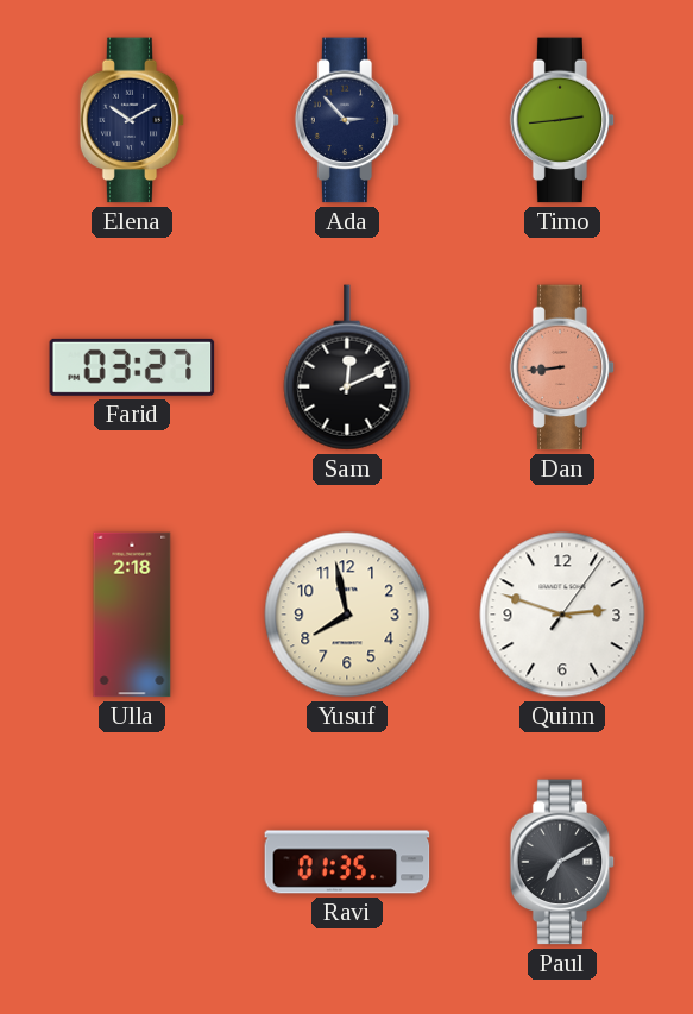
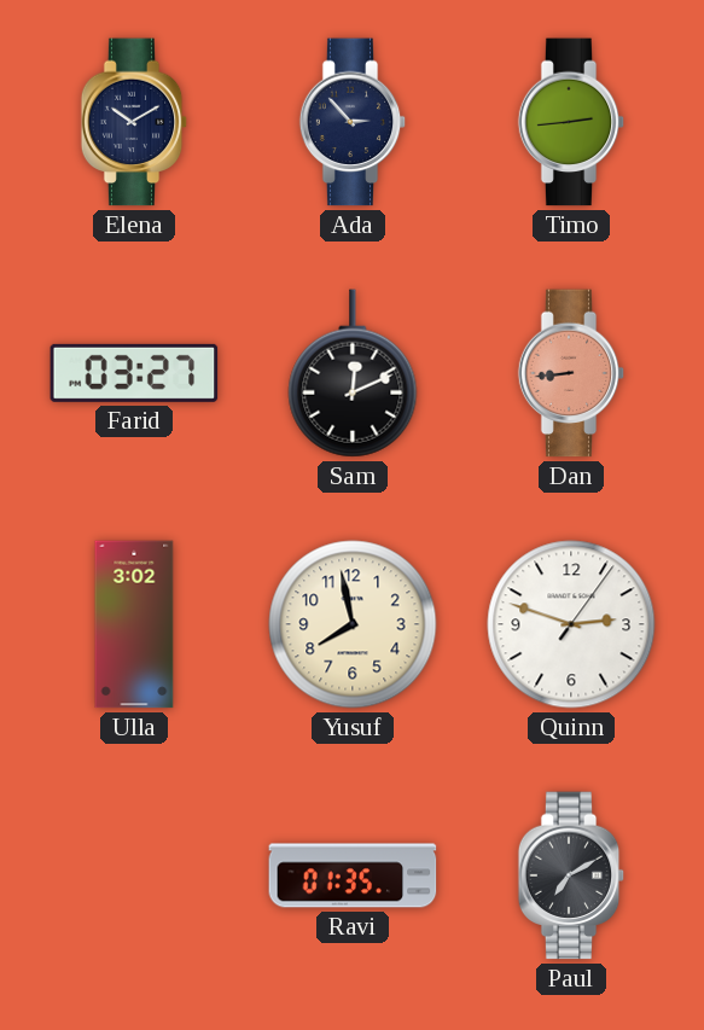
Ulla: 2:18 -> 3:02 (134, 624)
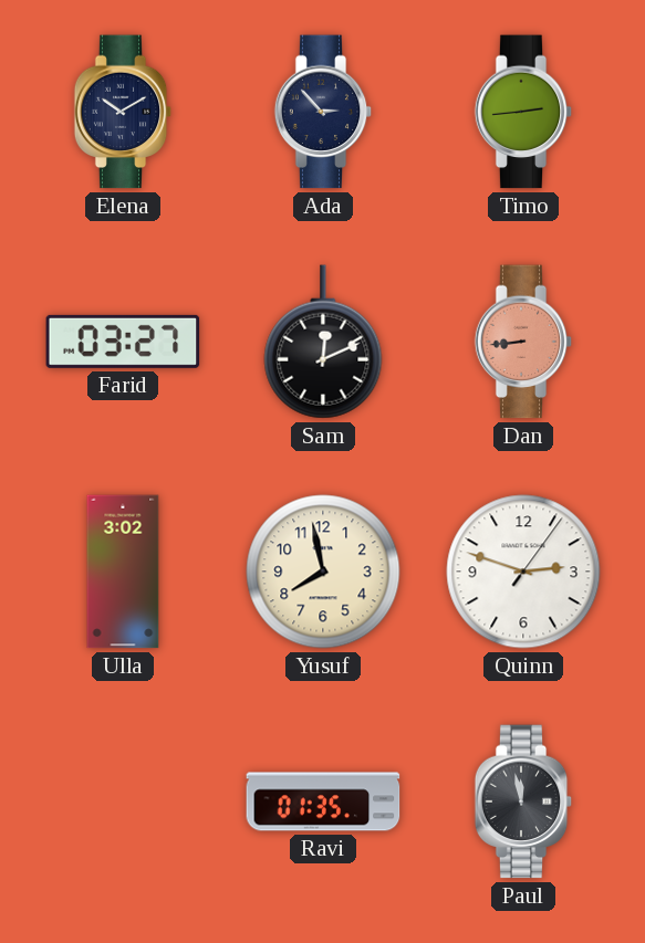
Paul: 7:10 -> 11:58 (523, 801)
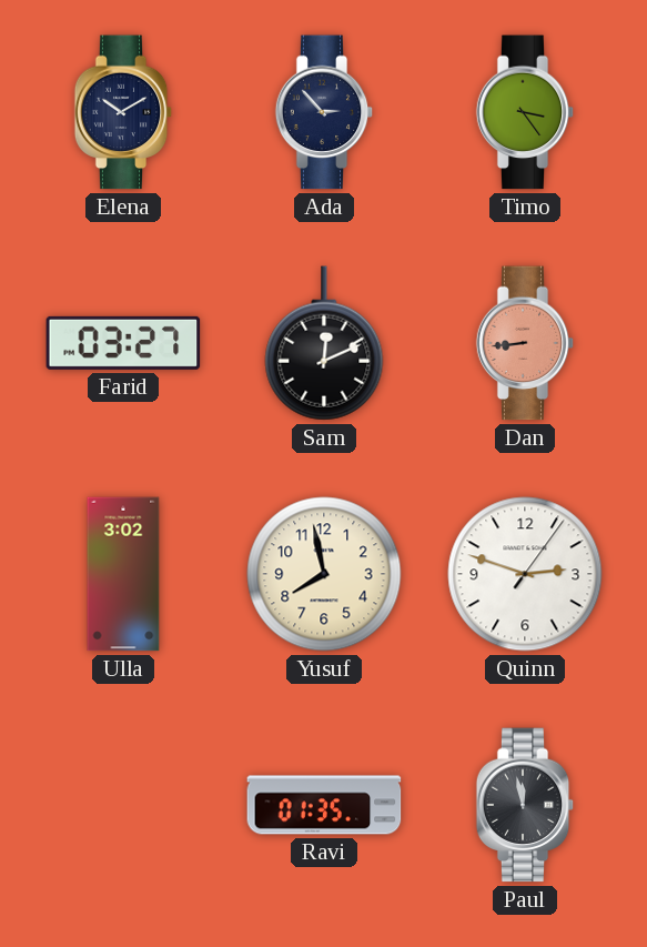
Timo: 2:44 -> 3:24 (525, 112)
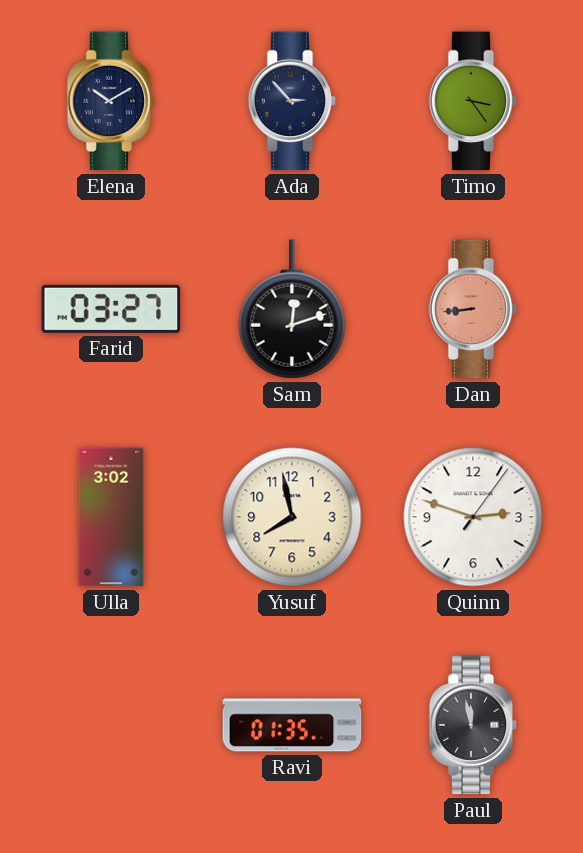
Sam: 12:11 -> 12:12 (292, 309)
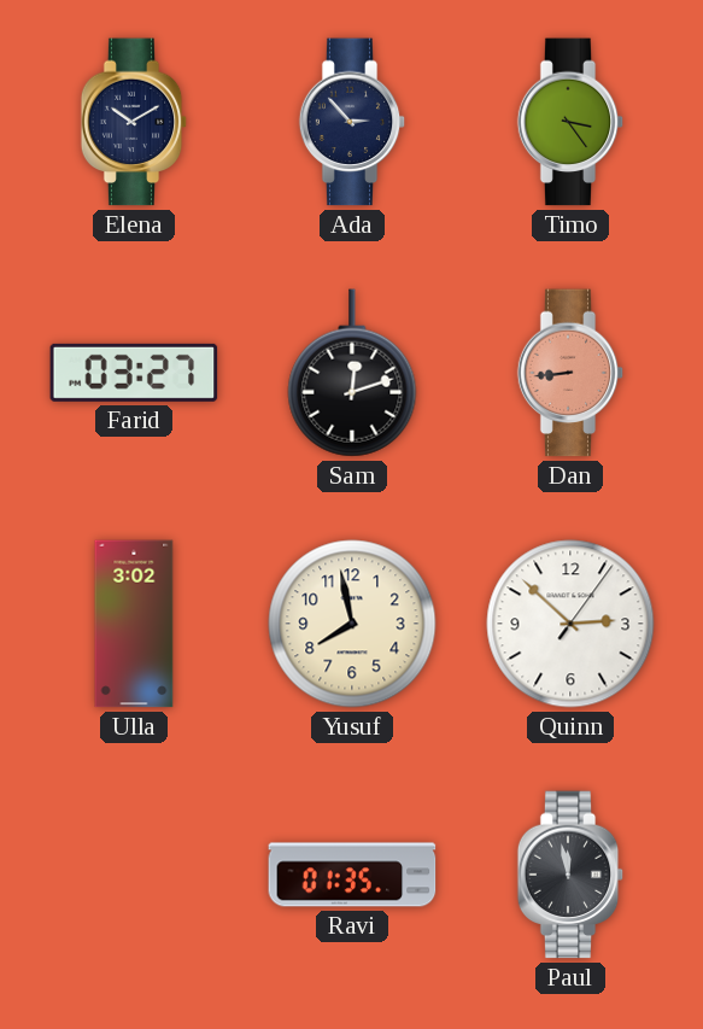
Quinn: 2:48 -> 2:52 (570, 624)
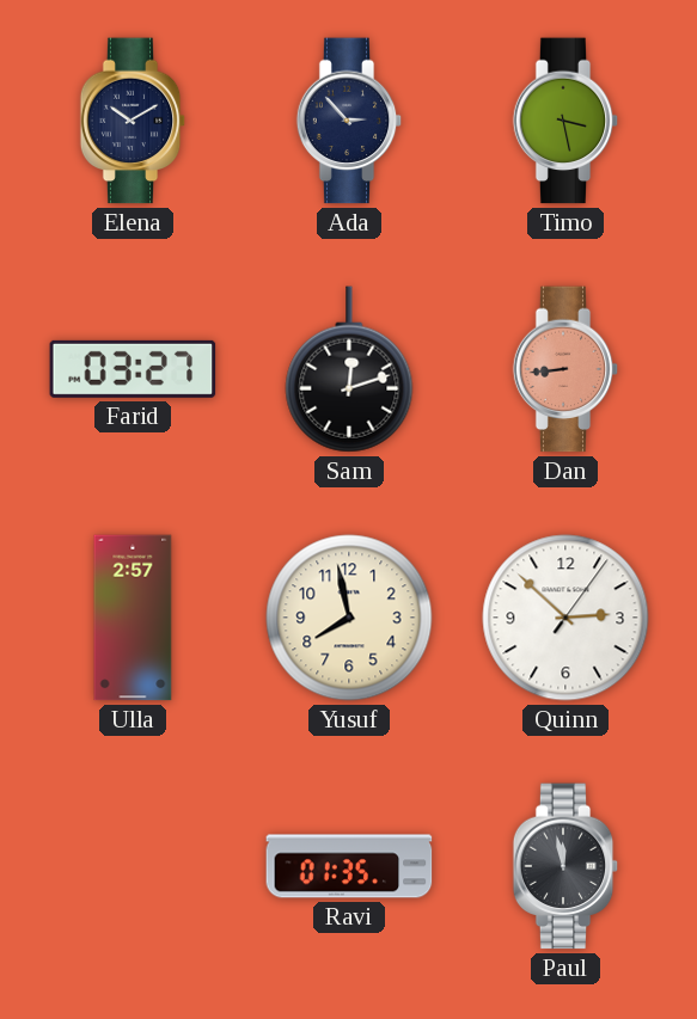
Timo: 3:24 -> 3:28 (565, 121)
Ulla: 3:02 -> 2:57 (133, 618)
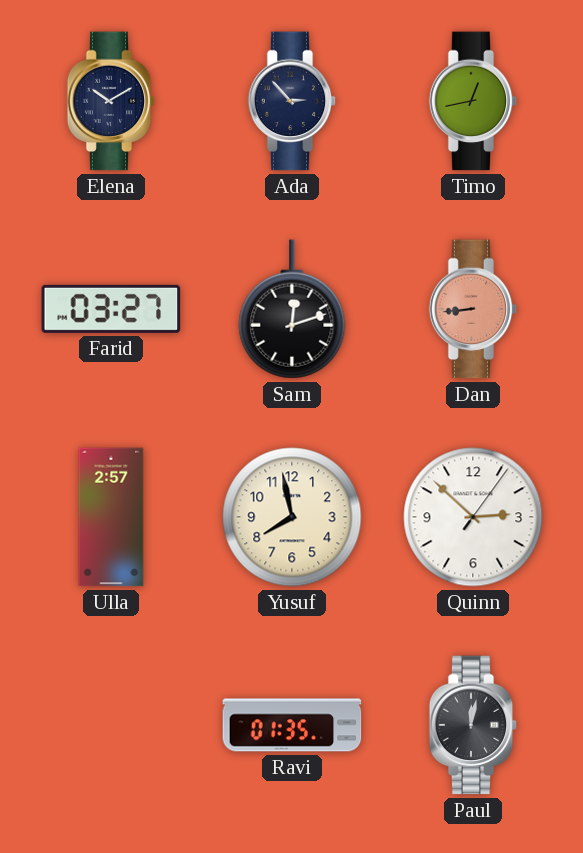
Timo: 3:28 -> 12:43 (473, 101)
Paul: 11:58 -> 12:02 (473, 725)
